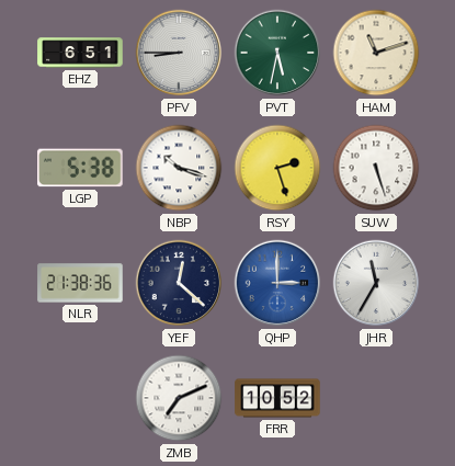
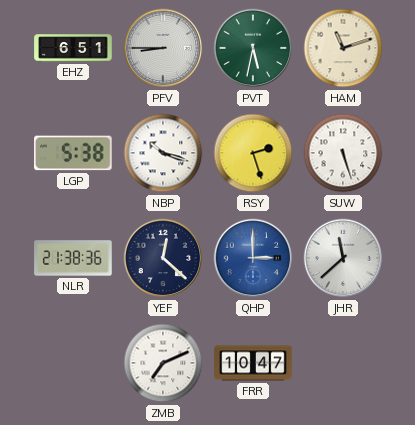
JHR: 11:35 -> 11:38 (343, 258)
FRR: 10:52 -> 10:47 (253, 363)
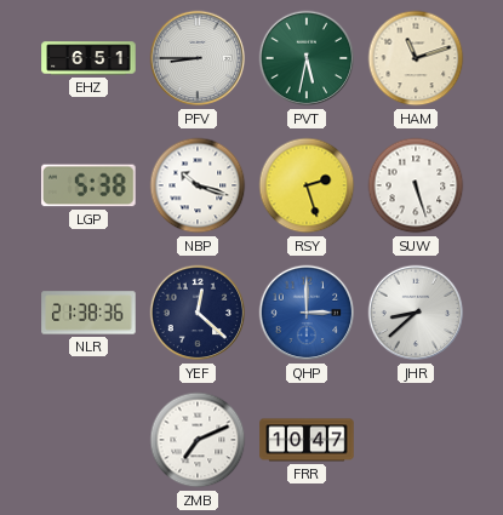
JHR: 11:38 -> 8:38 (416, 313)
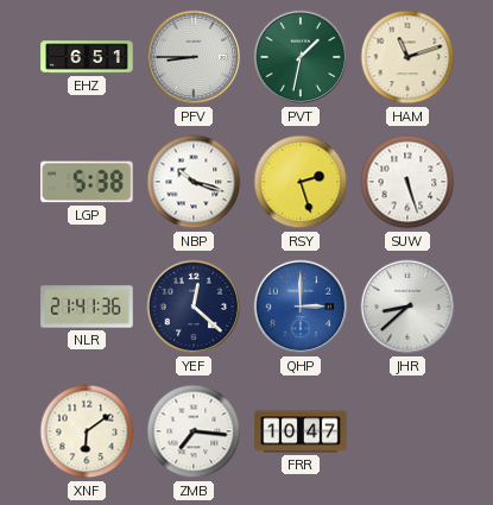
PVT: 5:32 -> 1:32 (301, 57)
NLR: 21:38 -> 21:41 (87, 307)
XNF: none -> 6:09 (87, 431)
ZMB: 7:11 -> 7:16 (194, 431)
